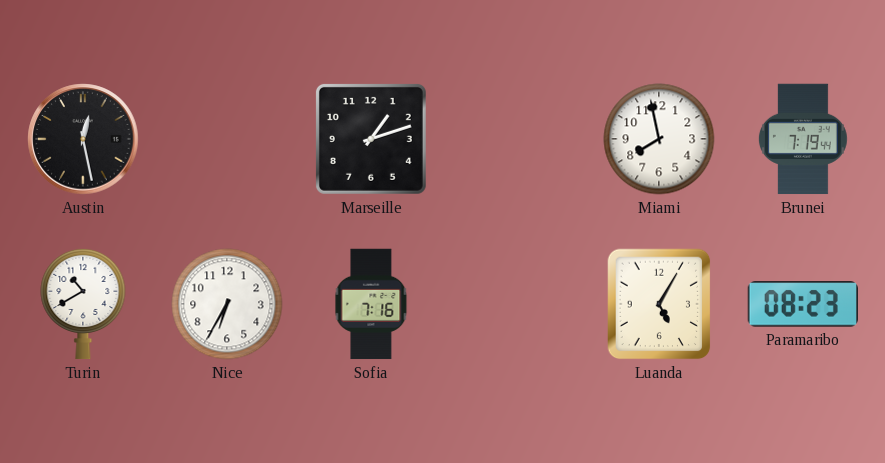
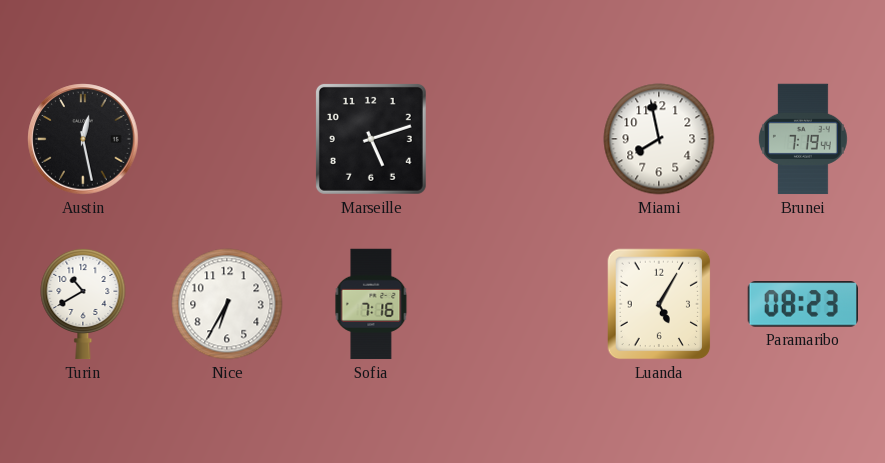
Marseille: 1:12 -> 5:12 (371, 139)
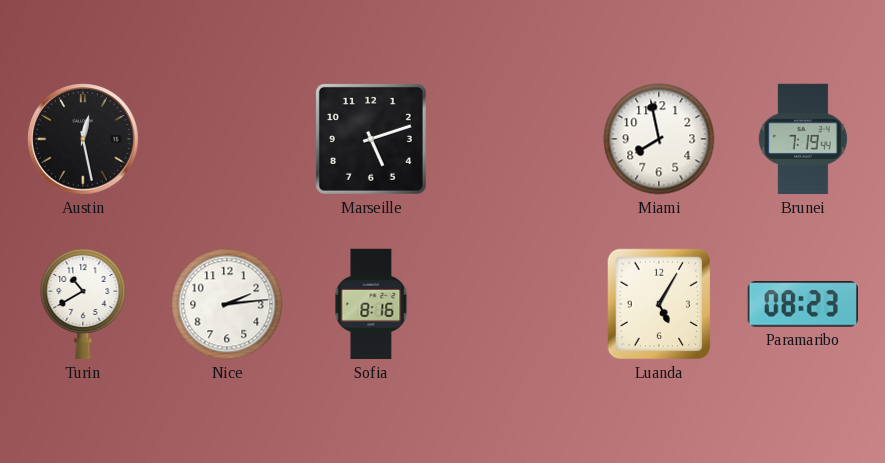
Nice: 6:35 -> 2:14 (227, 304)
Sofia: 7:16 -> 8:16 (371, 304)
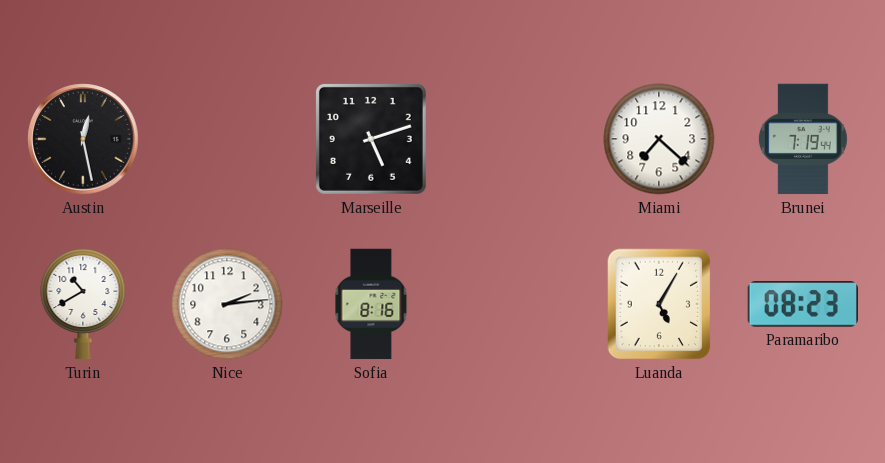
Miami: 7:58 -> 7:22 (659, 139)
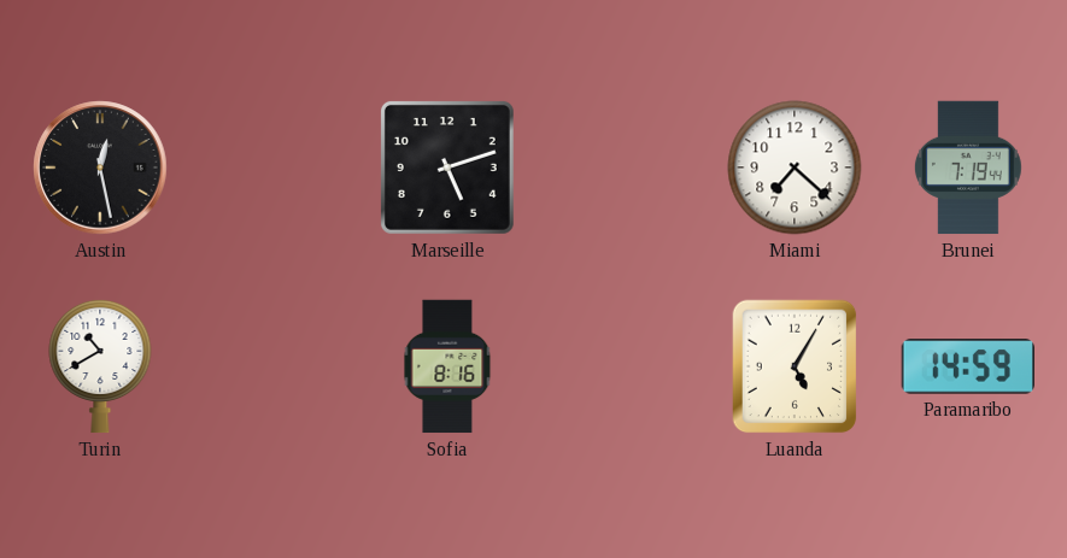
Nice: 2:14 -> none (227, 304)
Paramaribo: 08:23 -> 14:59 (967, 366)
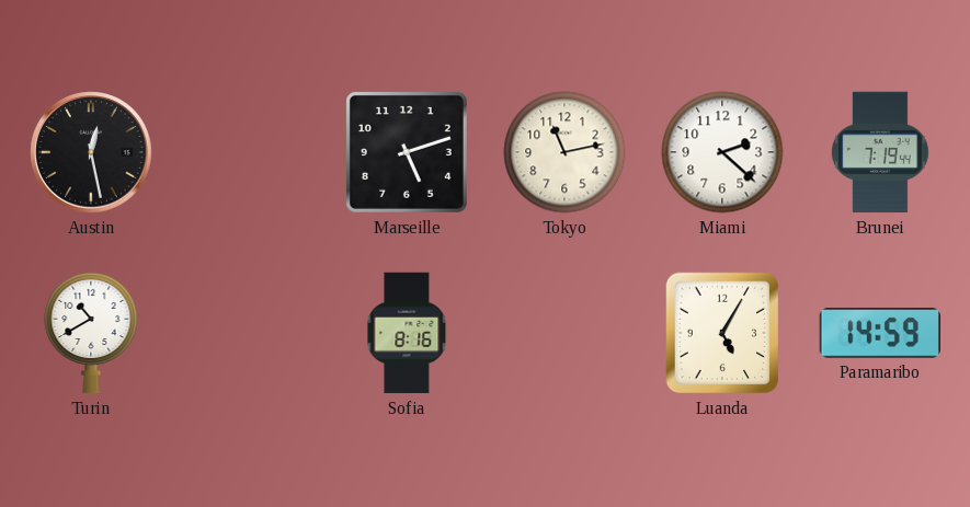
Tokyo: none -> 11:13 (564, 152)
Miami: 7:22 -> 2:22 (722, 152)
